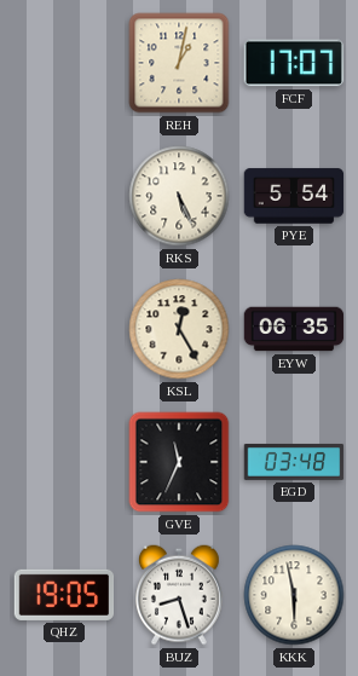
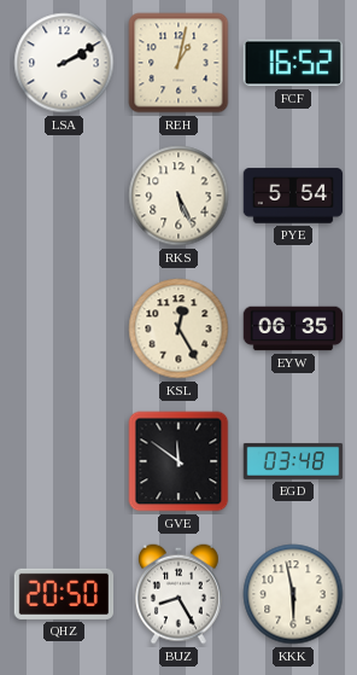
LSA: none -> 2:10 (64, 63)
FCF: 17:07 -> 16:52 (293, 63)
GVE: 11:34 -> 11:51 (178, 461)
QHZ: 19:05 -> 20:50 (64, 594)
BUZ: 8:27 -> 8:25 (180, 594)
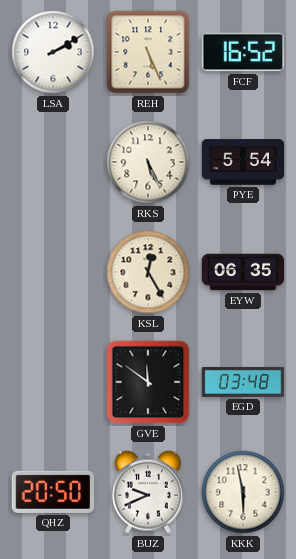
REH: 1:02 -> 5:26 (148, 52)
BUZ: 8:25 -> 9:41 (149, 492)
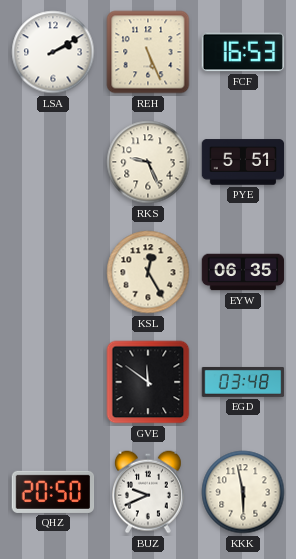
FCF: 16:52 -> 16:53 (243, 52)
RKS: 5:26 -> 9:26 (148, 162)
PYE: 5:54 -> 5:51 (243, 162)
